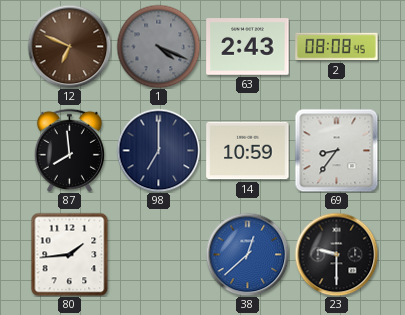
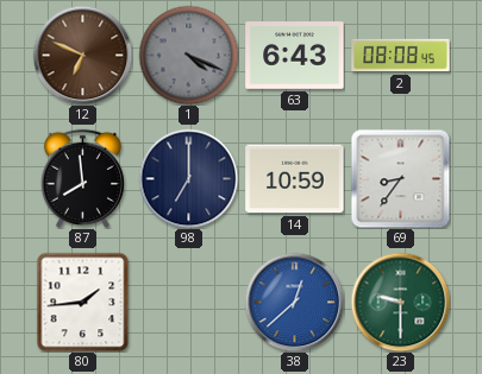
63: 2:43 -> 6:43 (295, 56)
23 dial: black -> green (400, 302)
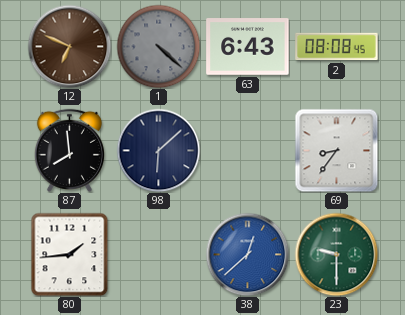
1: 4:19 -> 4:22 (158, 46)
98: 7:00 -> 6:08 (158, 150)
14: 10:59 -> none (295, 179)
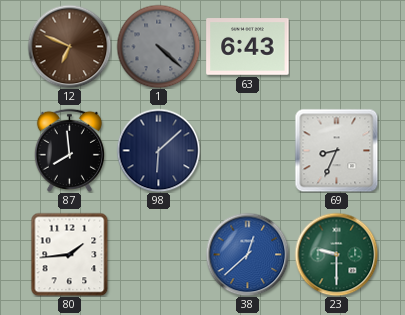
2: 08:08 -> none (337, 47)
69: 8:36 -> 8:34 (336, 150)
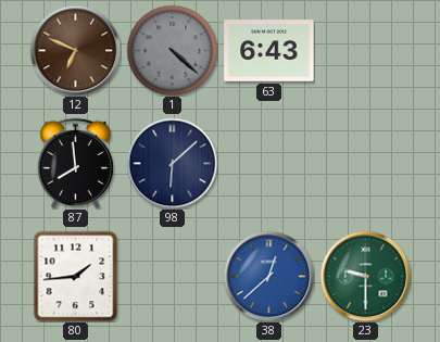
69: 8:34 -> none (336, 150)
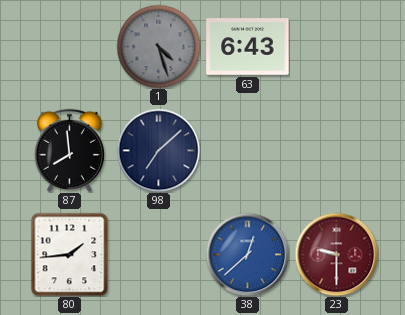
12: 6:49 -> none (75, 50)
1: 4:22 -> 4:27 (158, 46)
98: 6:08 -> 7:08 (158, 150)
23 dial: green -> burgundy (336, 254)
